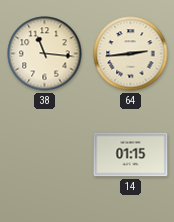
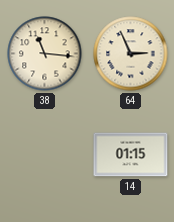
64: 2:44 -> 2:56 (131, 54)
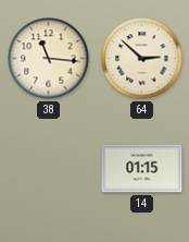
64: 2:56 -> 2:52 (142, 59)
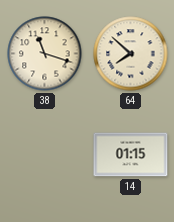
38: 11:16 -> 11:18 (45, 54)
64: 2:52 -> 7:52 (131, 54)
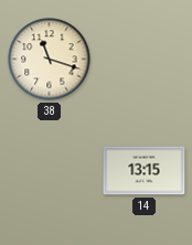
64: 7:52 -> none (131, 54)
14: 01:15 -> 13:15 (145, 171)
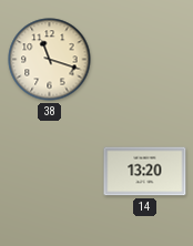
14: 13:15 -> 13:20 (145, 172)
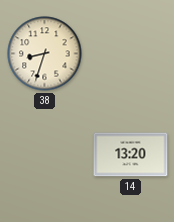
38: 11:18 -> 8:33 (45, 54)
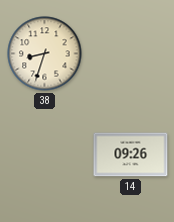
14: 13:20 -> 09:26 (131, 155)
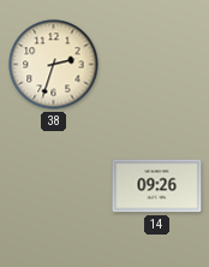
38: 8:33 -> 2:33 (54, 65)
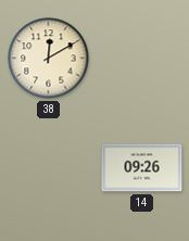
38: 2:33 -> 12:10 (49, 59)
